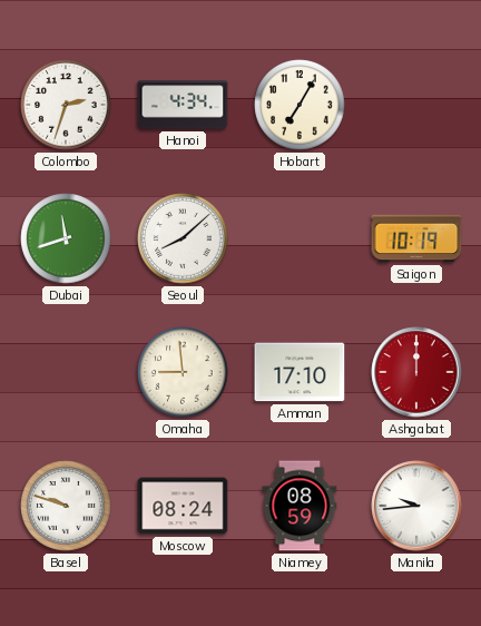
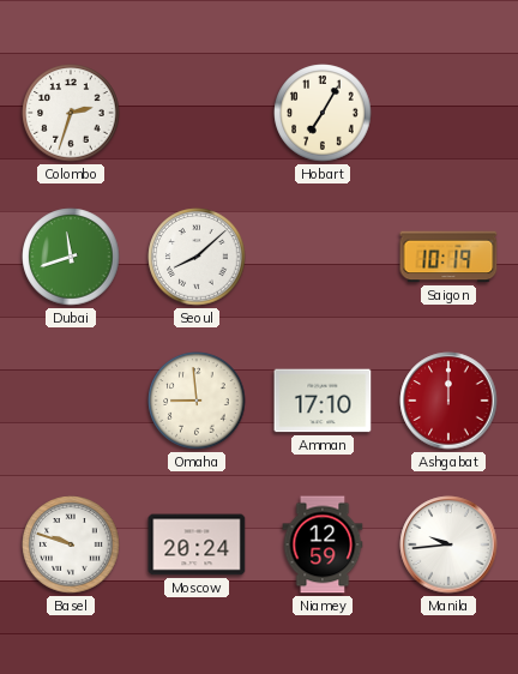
Hanoi: 4:34 -> none (183, 105)
Moscow: 08:24 -> 20:24 (197, 544)
Niamey: 08:59 -> 12:59 (323, 544)
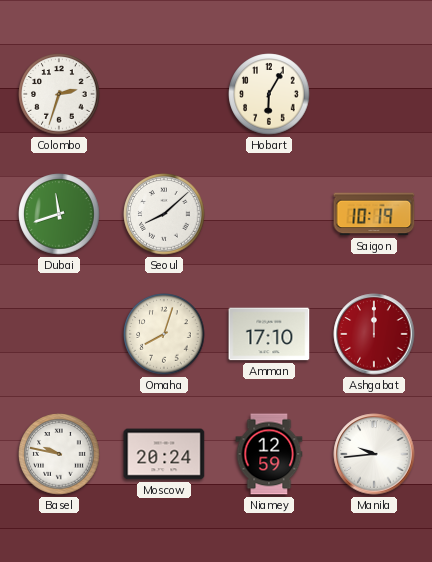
Hobart: 7:05 -> 6:05 (269, 94)
Omaha: 8:59 -> 8:03 (164, 334)
Basel: 9:48 -> 9:47 (59, 454)
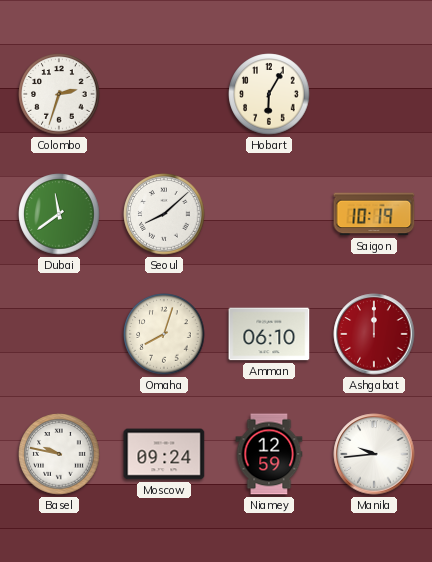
Dubai: 11:42 -> 11:39 (59, 214)
Amman: 17:10 -> 06:10 (269, 334)
Moscow: 20:24 -> 09:24 (164, 454)
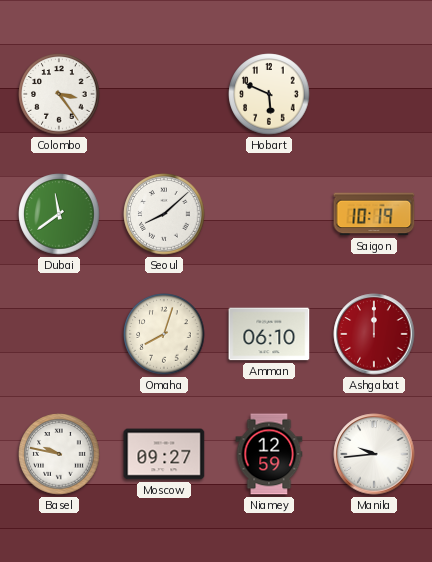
Colombo: 2:33 -> 3:24 (59, 94)
Hobart: 6:05 -> 5:49 (269, 94)
Moscow: 09:24 -> 09:27 (164, 454)
